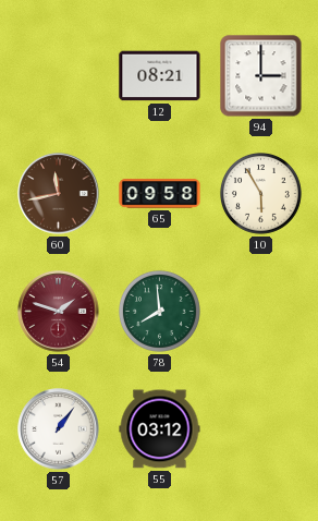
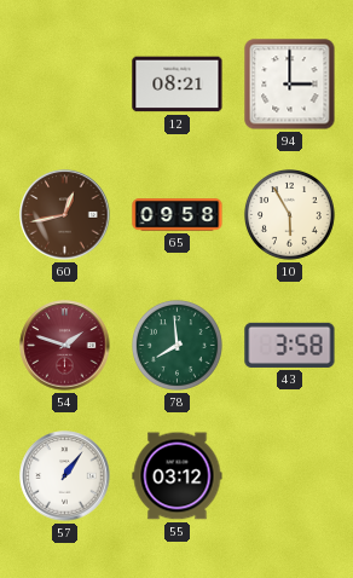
60: 11:43 -> 12:43 (65, 215)
43: none -> 3:58 (290, 345)
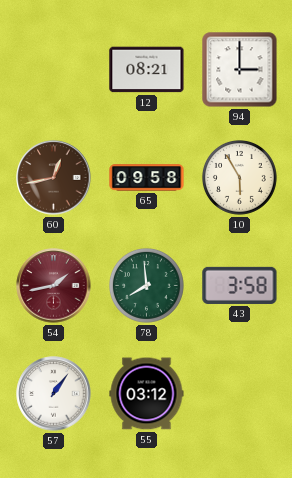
54: 1:48 -> 1:43 (54, 286)
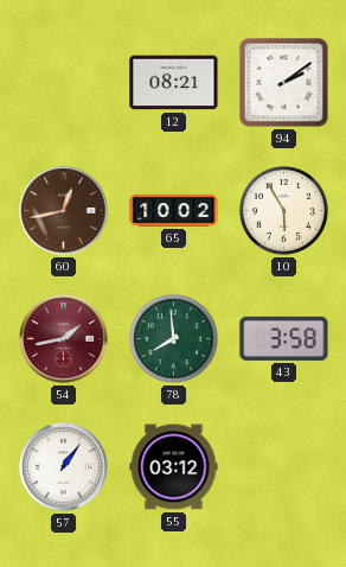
94: 3:00 -> 2:09 (284, 83)
65: 09:58 -> 10:02 (174, 211)
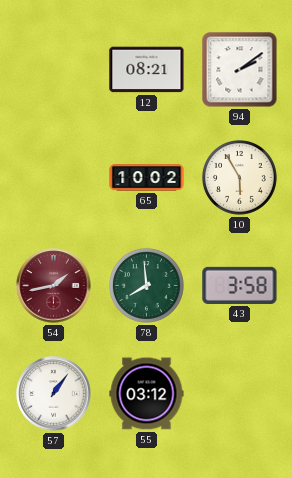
60: 12:43 -> none (64, 211)
